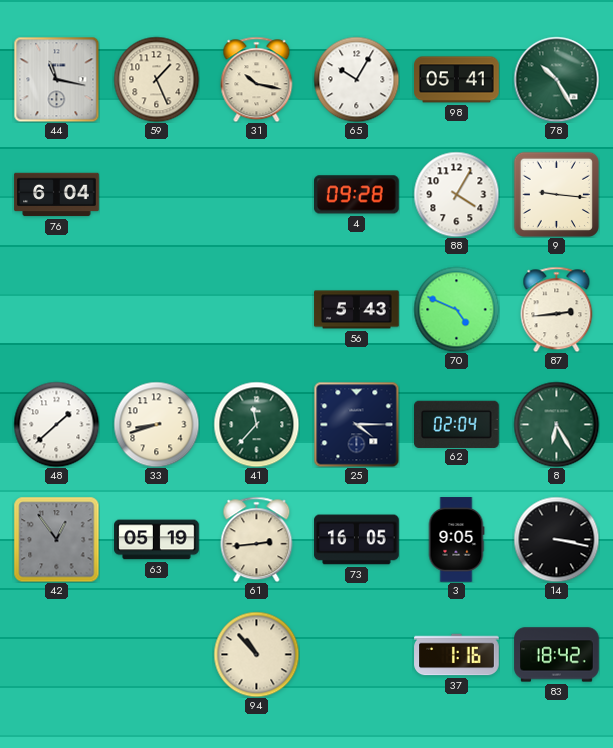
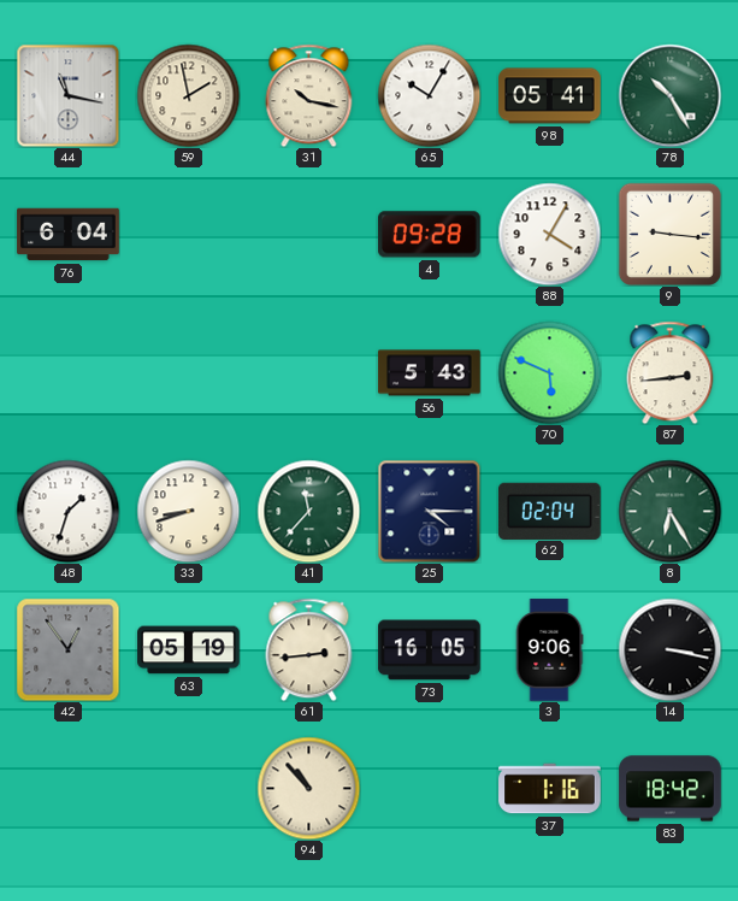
59: 1:26 -> 1:58 (188, 95)
70: 4:49 -> 5:49 (549, 372)
48: 1:38 -> 1:33 (67, 511)
3: 9:05 -> 9:06 (549, 650)
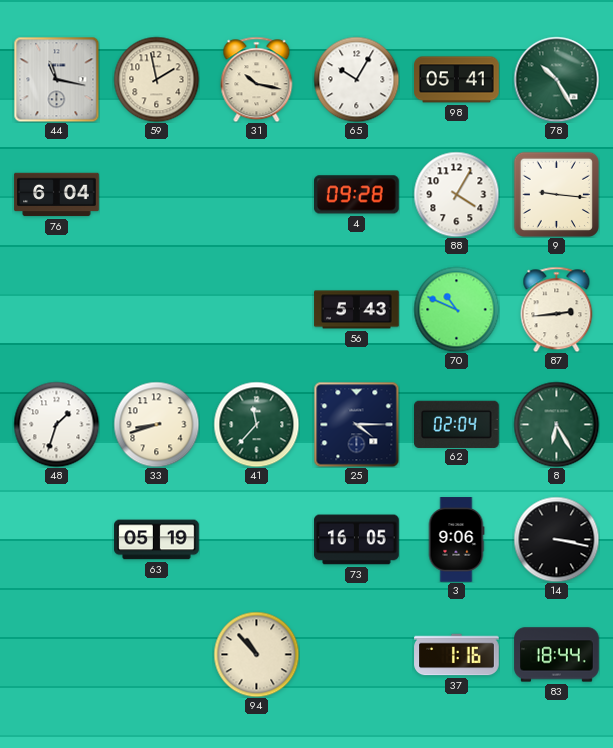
70: 5:49 -> 10:49 (456, 309)
42: 12:54 -> none (67, 649)
61: 2:44 -> none (309, 649)
83: 18:42 -> 18:44 (557, 655)
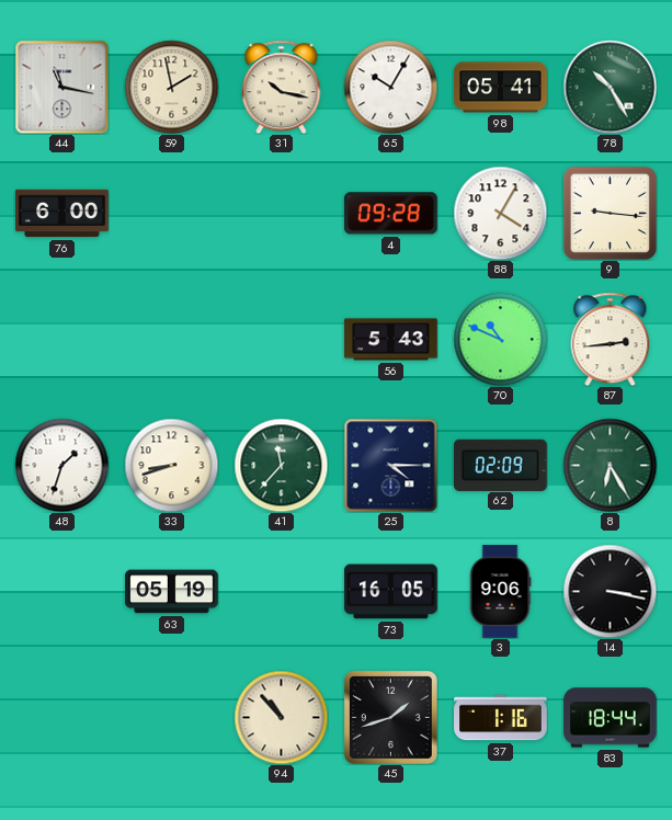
76: 6:04 -> 6:00 (62, 214)
62: 02:04 -> 02:09 (501, 465)
45: none -> 1:42 (390, 717)
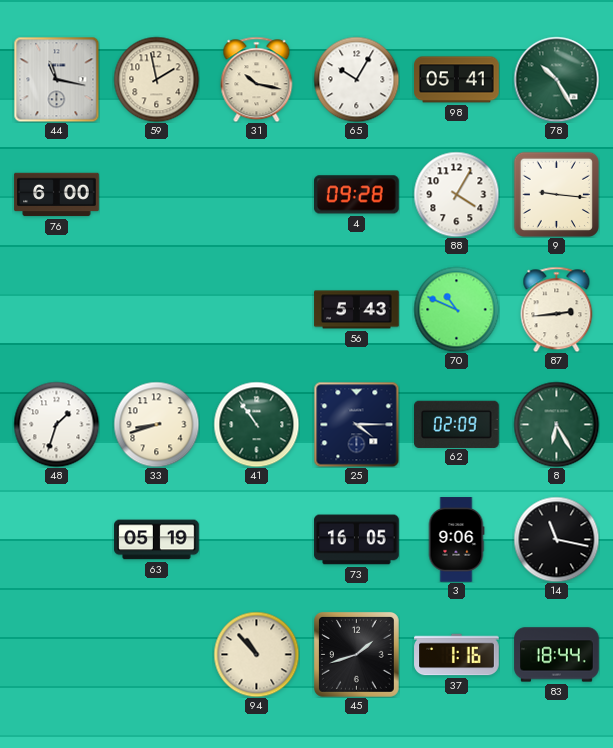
41: 11:37 -> 10:54 (256, 424)
14: 3:17 -> 11:17 (556, 539)
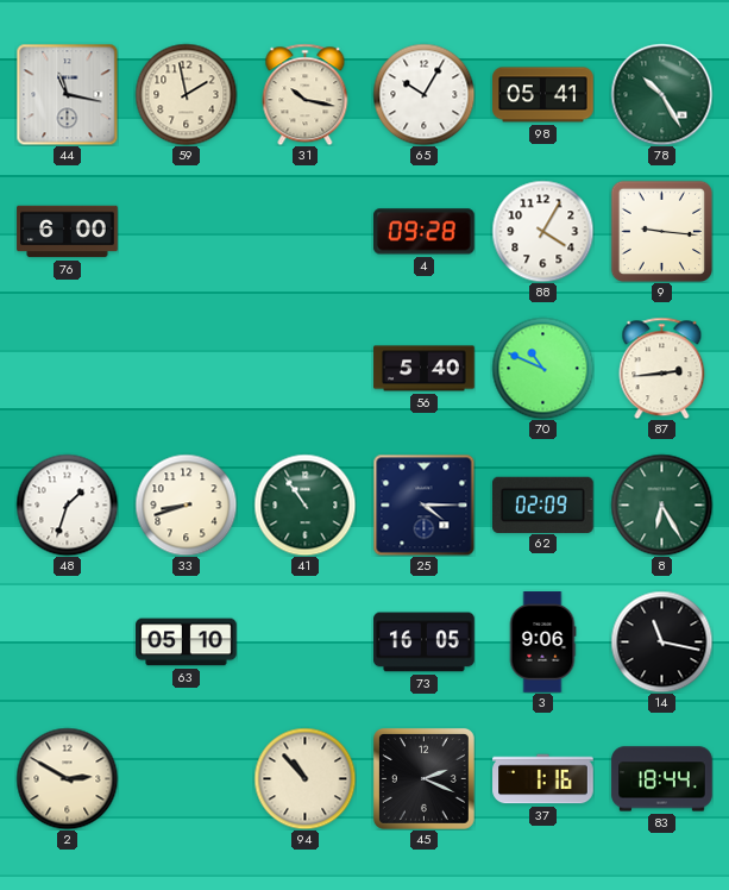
56: 5:43 -> 5:40 (425, 369)
63: 05:19 -> 05:10 (187, 643)
2: none -> 2:50 (67, 778)
45: 1:42 -> 2:19 (423, 778)
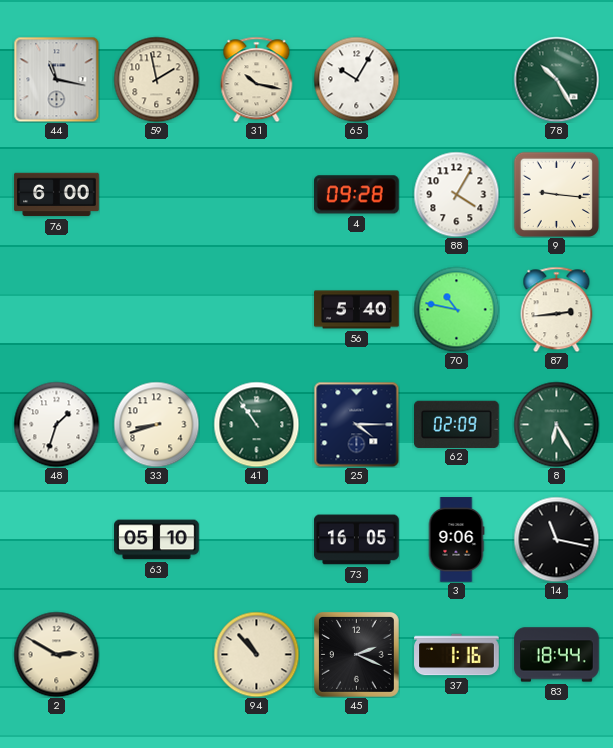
98: 05:41 -> none (543, 95)
70: 10:49 -> 10:47 (456, 309)
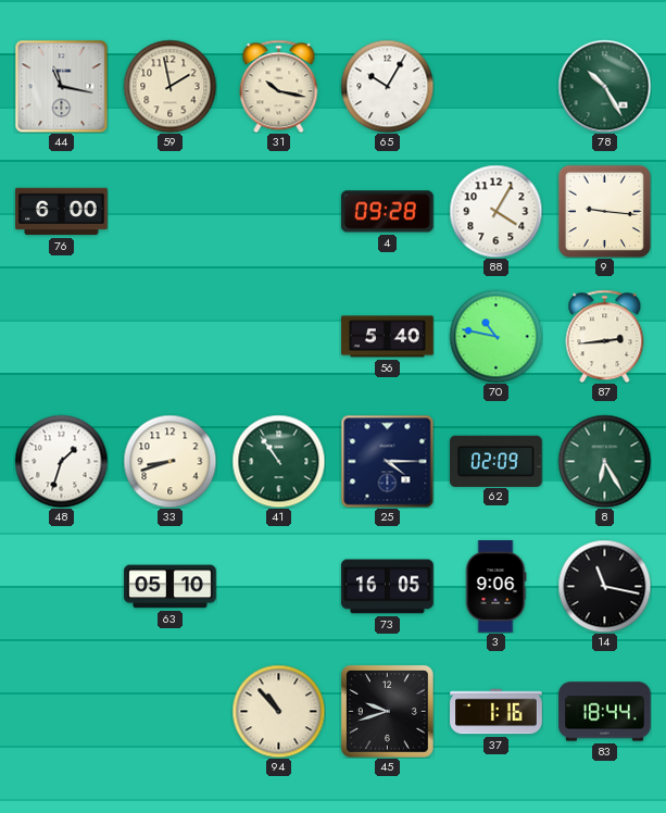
2: 2:50 -> none (56, 654)
45: 2:19 -> 9:42 (387, 711)
